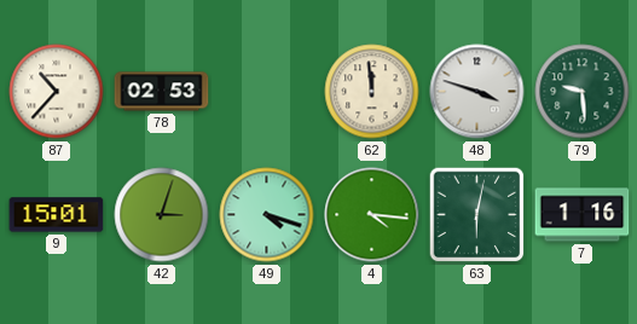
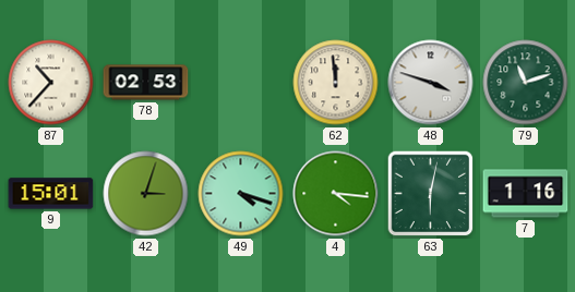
79: 9:29 -> 11:12 (526, 83)
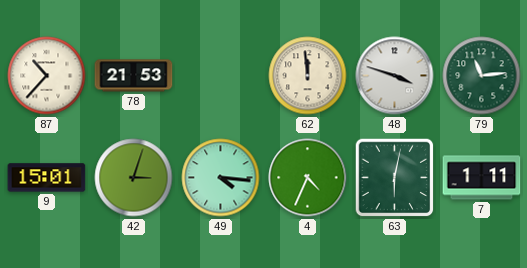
78: 02:53 -> 21:53 (134, 76)
79: 11:12 -> 11:14 (482, 76)
49: 4:18 -> 4:16 (221, 178)
4: 4:16 -> 4:34 (308, 178)
7: 1:16 -> 1:11 (482, 178)
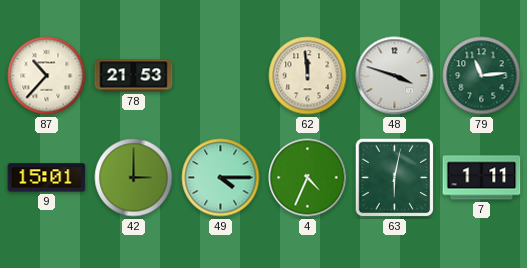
42: 3:03 -> 3:00 (134, 178)
49: 4:16 -> 4:15 (221, 178)
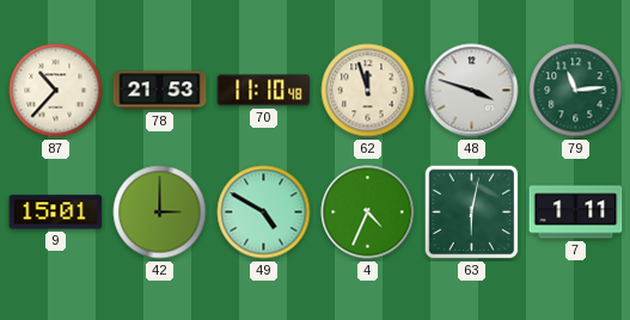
70: none -> 11:10 (264, 91)
62: 11:59 -> 11:57 (368, 91)
49: 4:15 -> 4:50 (264, 213)
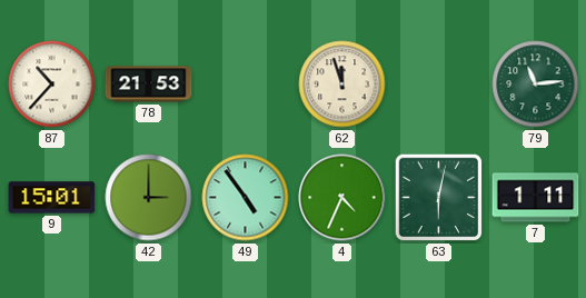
70: 11:10 -> none (264, 91)
48: 3:48 -> none (472, 91)
49: 4:50 -> 4:54 (246, 198)
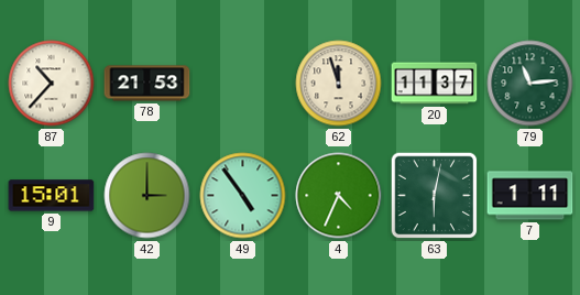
20: none -> 11:37 (435, 84)
